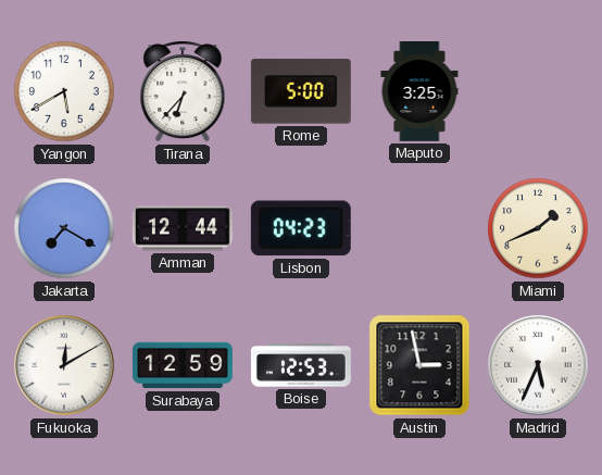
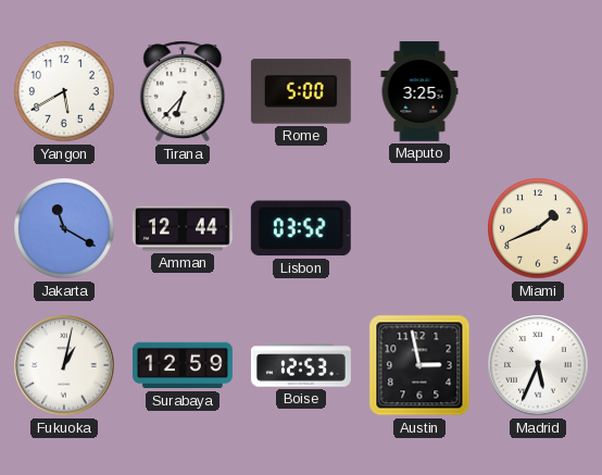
Jakarta: 7:20 -> 11:20 (64, 228)
Lisbon: 04:23 -> 03:52 (301, 228)
Fukuoka: 12:10 -> 1:02 (64, 365)
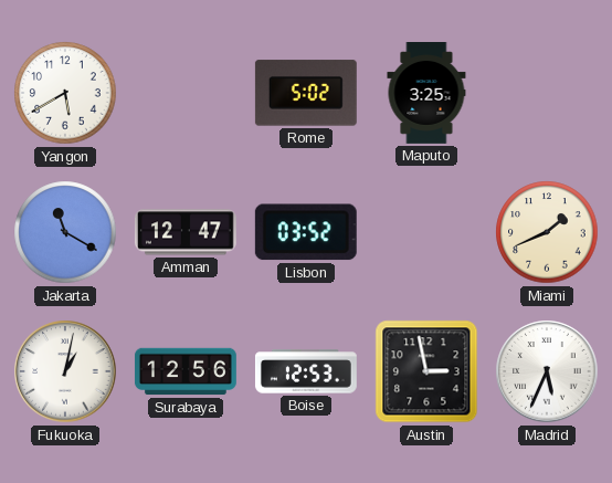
Tirana: 6:37 -> none (183, 91)
Rome: 5:00 -> 5:02 (306, 93)
Amman: 12:44 -> 12:47 (186, 232)
Surabaya: 12:59 -> 12:56 (186, 371)
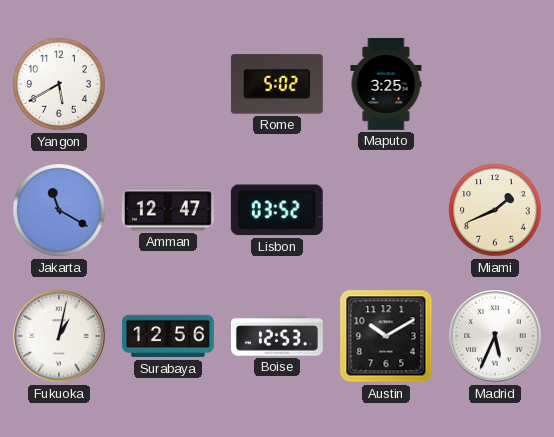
Austin: 2:58 -> 10:10 (386, 336)
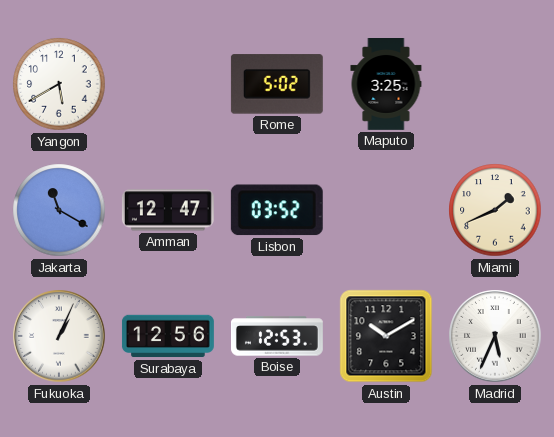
Fukuoka: 1:02 -> 1:04 (59, 336)
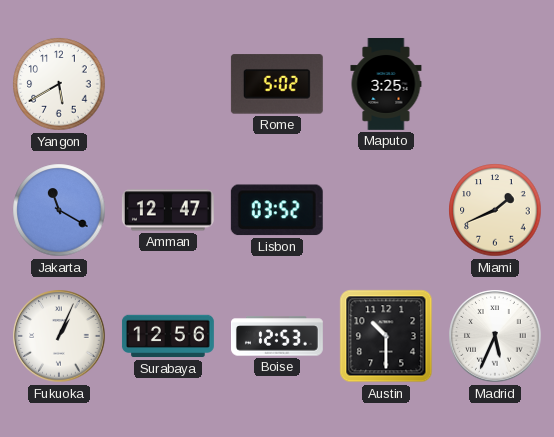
Austin: 10:10 -> 10:30 (386, 336)
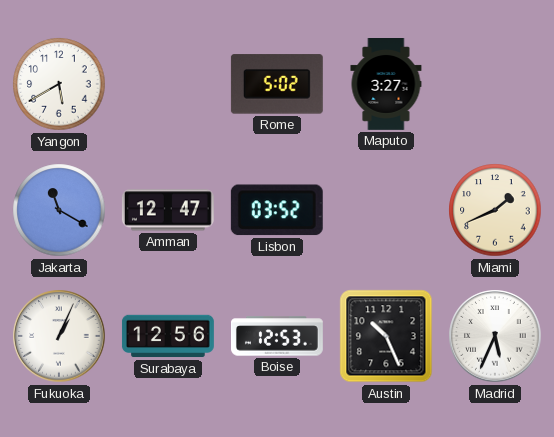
Maputo: 3:25 -> 3:27 (386, 85)
Austin: 10:30 -> 10:26 (386, 336)
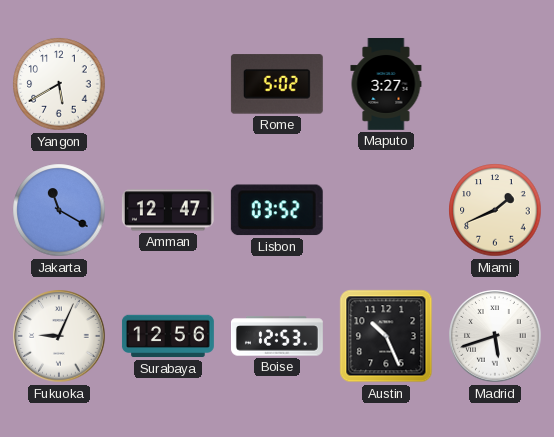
Fukuoka: 1:04 -> 9:04 (59, 336)
Madrid: 5:34 -> 5:42 (495, 336)
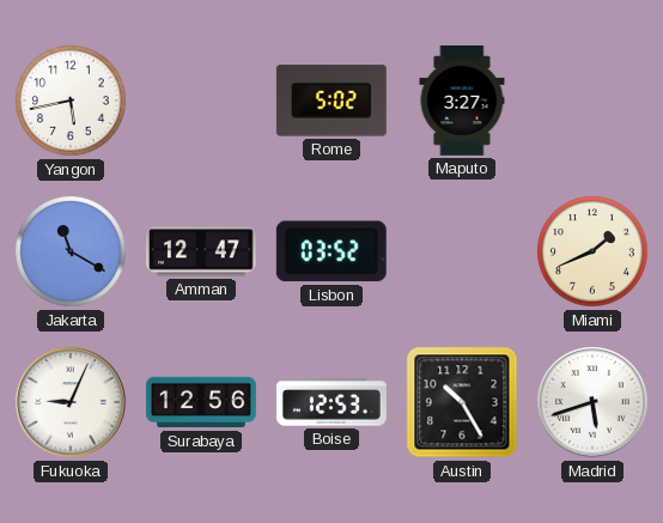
Yangon: 5:40 -> 5:43 (71, 101)
Austin: 10:26 -> 10:25 (462, 402)
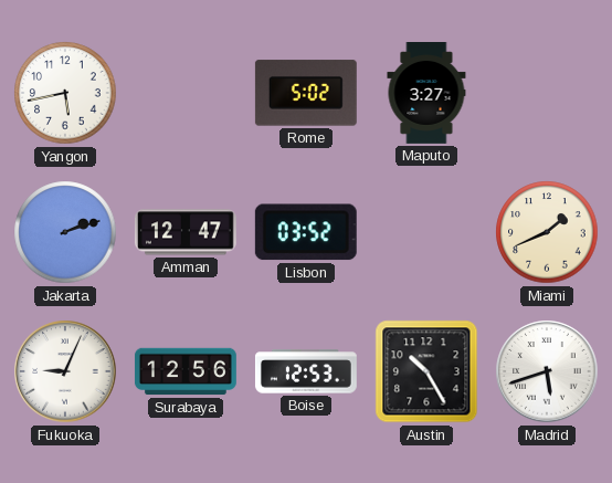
Jakarta: 11:20 -> 2:12 (65, 232)
